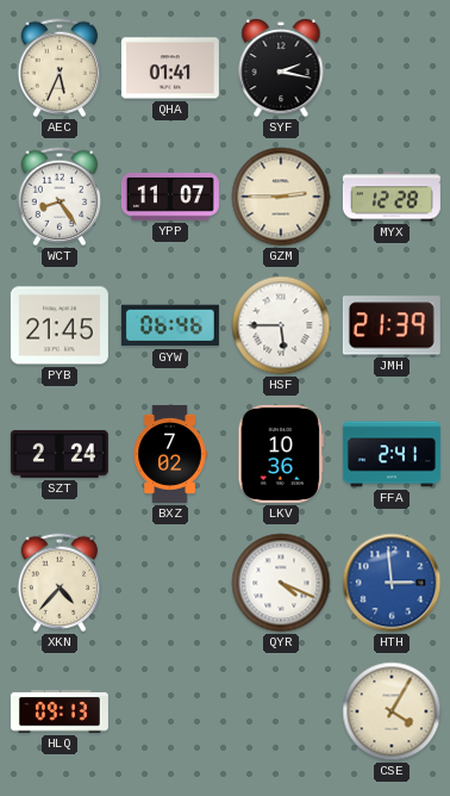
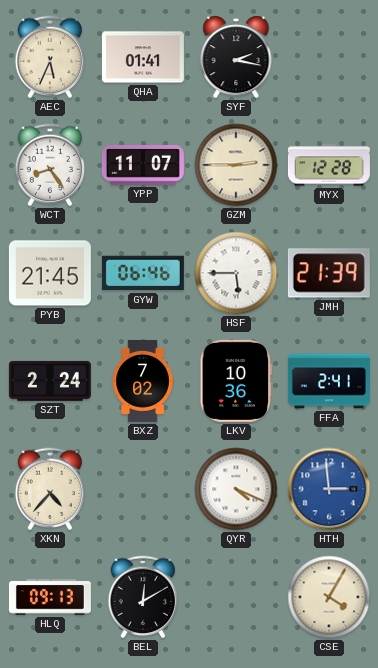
BEL: none -> 12:10 (143, 597)
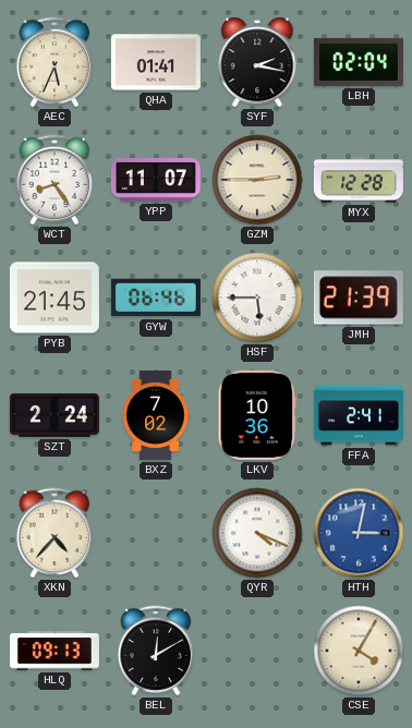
LBH: none -> 02:04 (359, 62)
HTH: 2:59 -> 3:02 (359, 533)
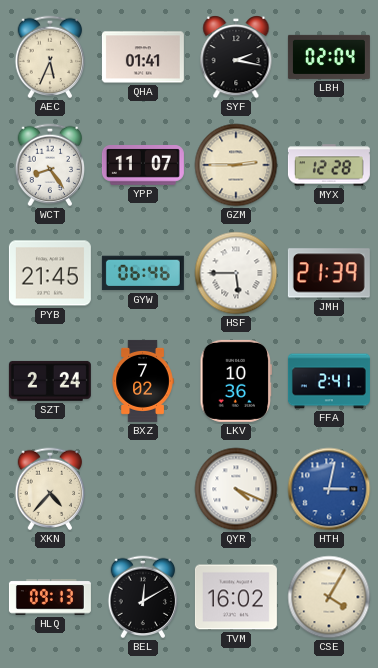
TVM: none -> 16:02 (236, 597)
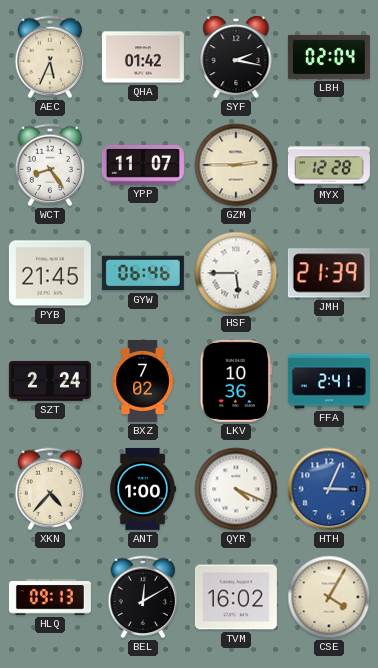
QHA: 01:41 -> 01:42 (143, 57)
ANT: none -> 1:00 (143, 489)
HTH: 3:02 -> 3:04 (329, 489)
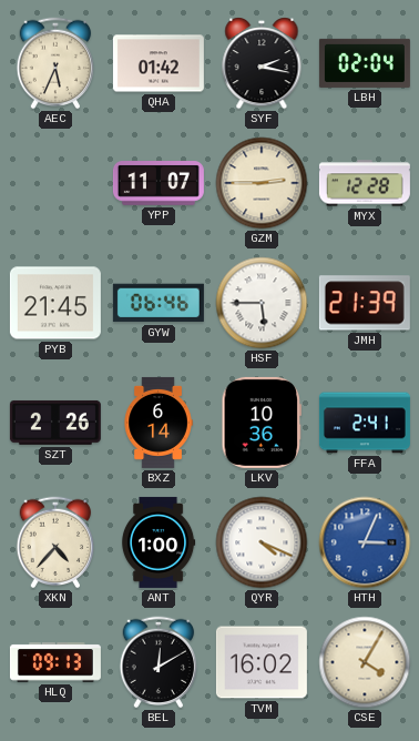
WCT: 8:24 -> none (50, 165)
SZT: 2:24 -> 2:26 (55, 423)
BXZ: 7:02 -> 6:14 (159, 423)
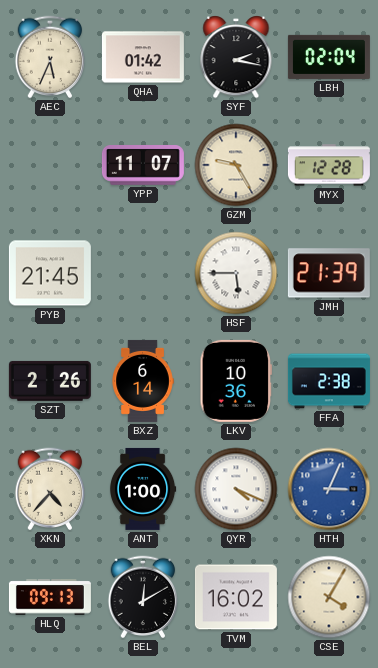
GZM: 2:45 -> 9:25 (236, 165)
GYW: 06:46 -> none (159, 303)
FFA: 2:41 -> 2:38 (329, 381)
